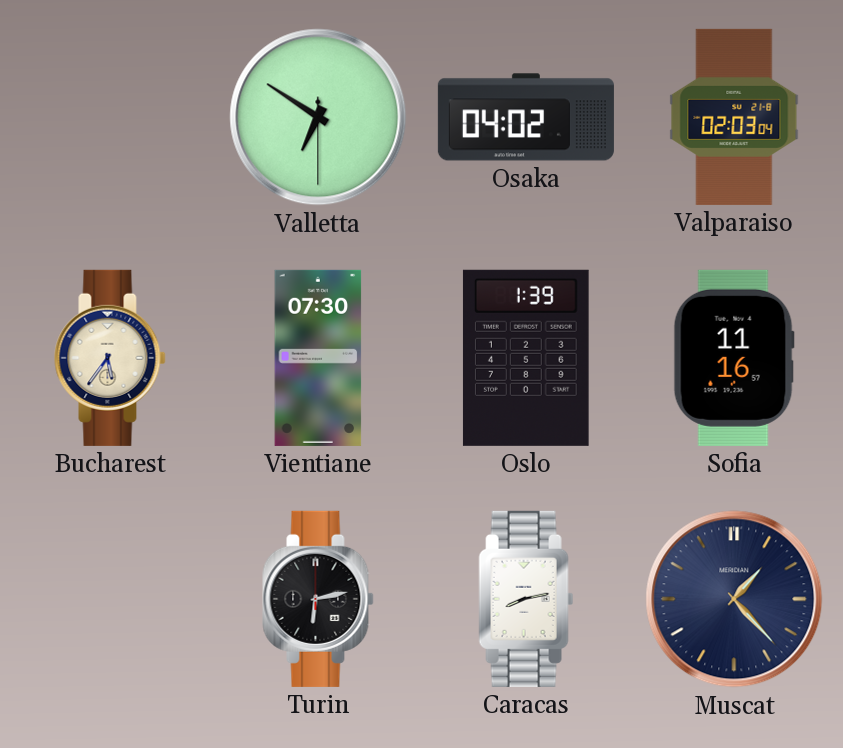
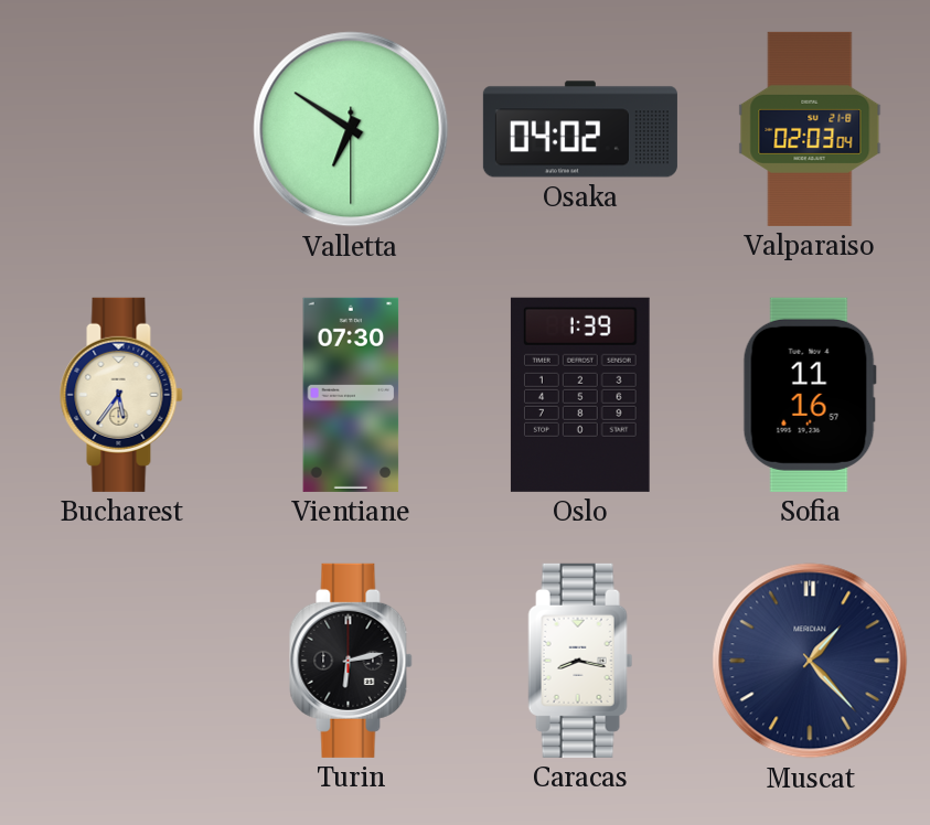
Caracas: 8:13 -> 8:17 (580, 661)
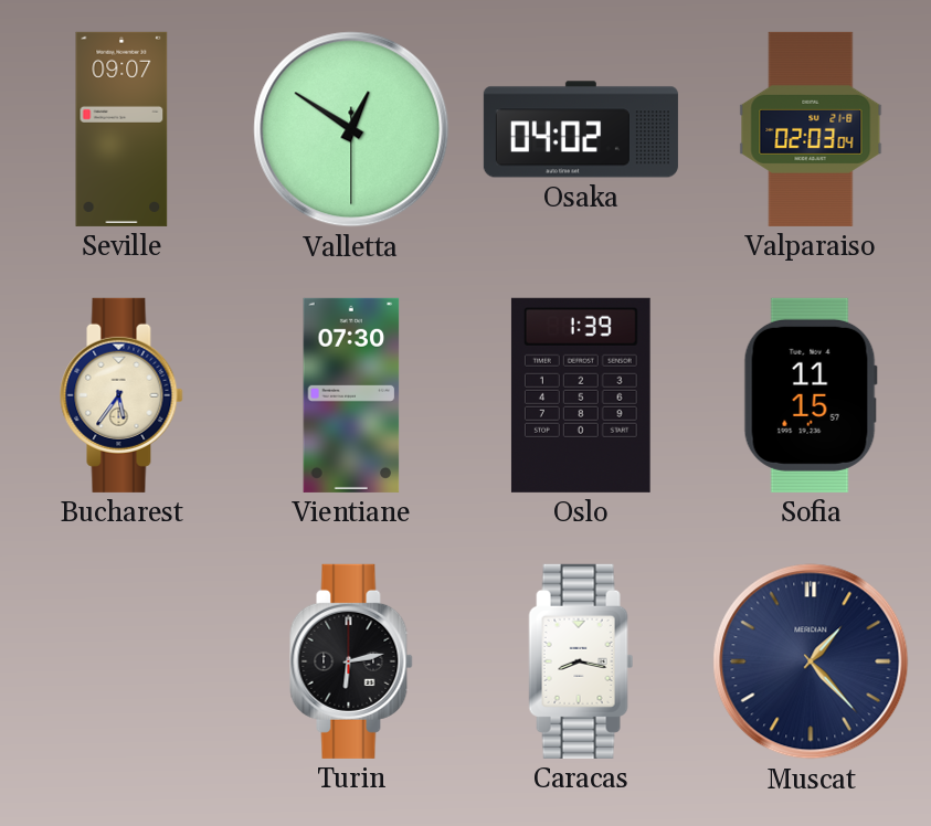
Seville: none -> 09:07 (121, 129)
Valletta: 6:50 -> 12:50 (351, 129)
Sofia: 11:16 -> 11:15 (811, 395)
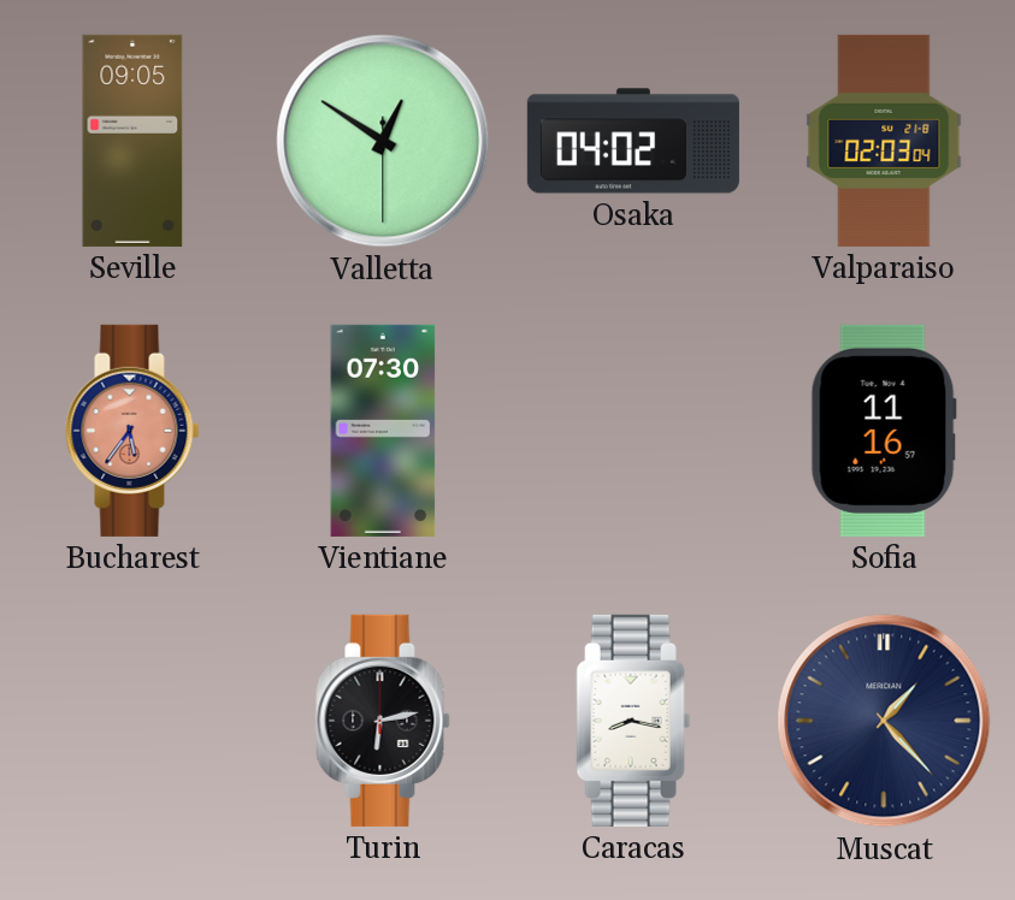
Seville: 09:07 -> 09:05 (132, 141)
Bucharest dial: cream -> salmon (132, 431)
Oslo: 1:39 -> none (581, 395)
Sofia: 11:15 -> 11:16 (884, 431)
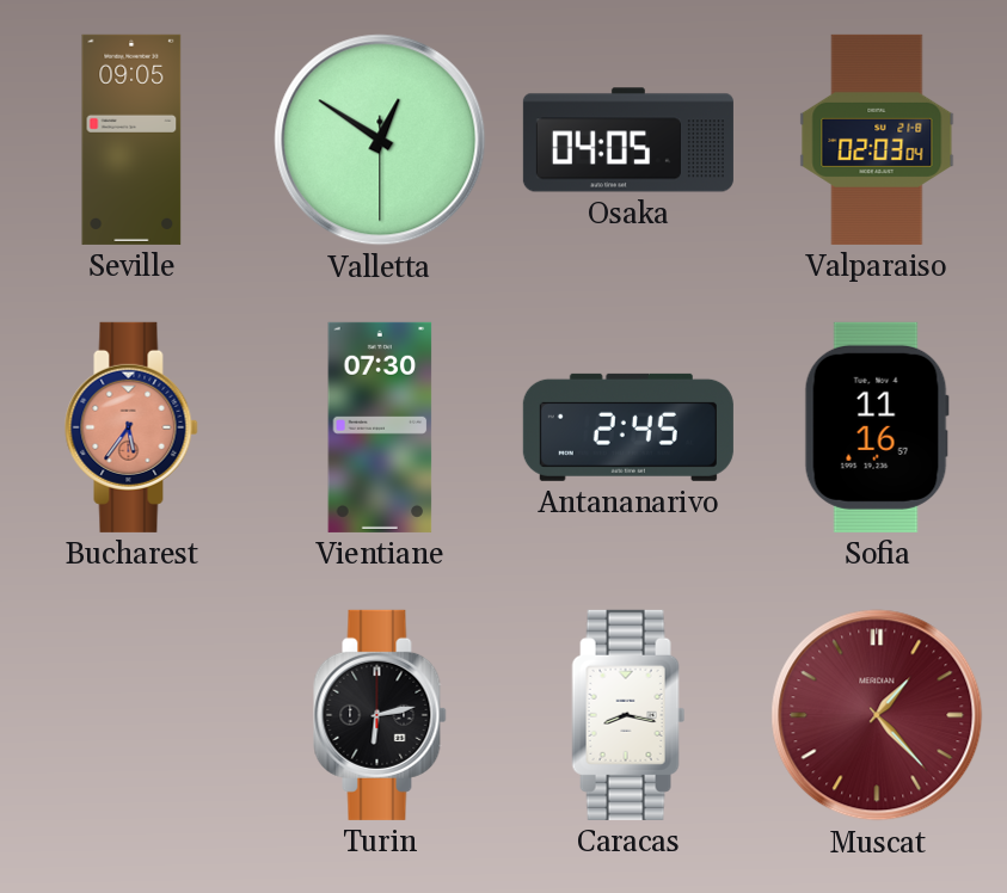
Osaka: 04:02 -> 04:05 (628, 140)
Antananarivo: none -> 2:45 (628, 427)
Muscat dial: navy -> burgundy (877, 715)
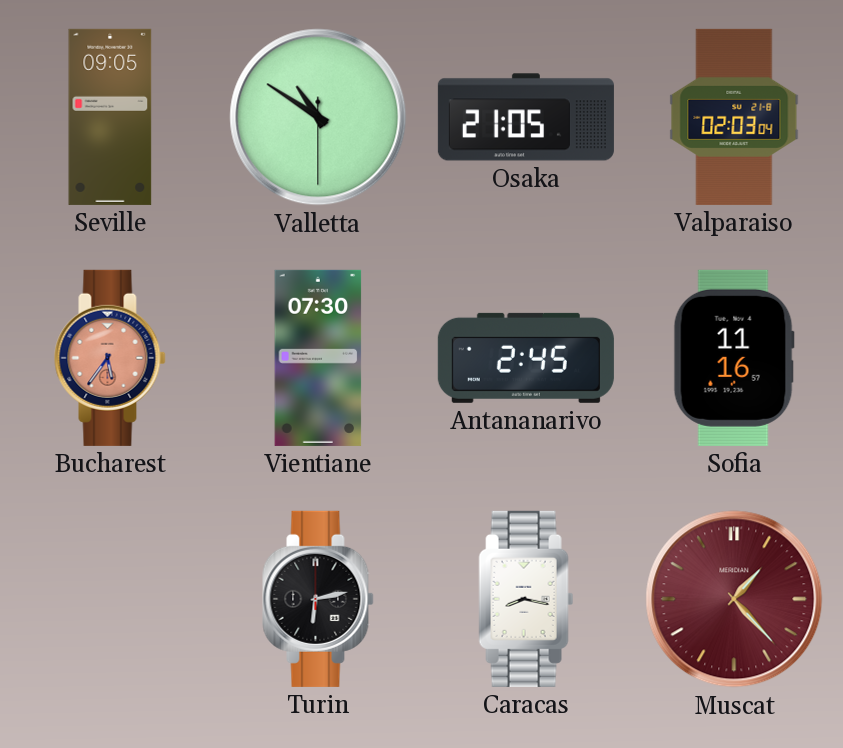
Valletta: 12:50 -> 10:50 (318, 117)
Osaka: 04:05 -> 21:05 (526, 117)
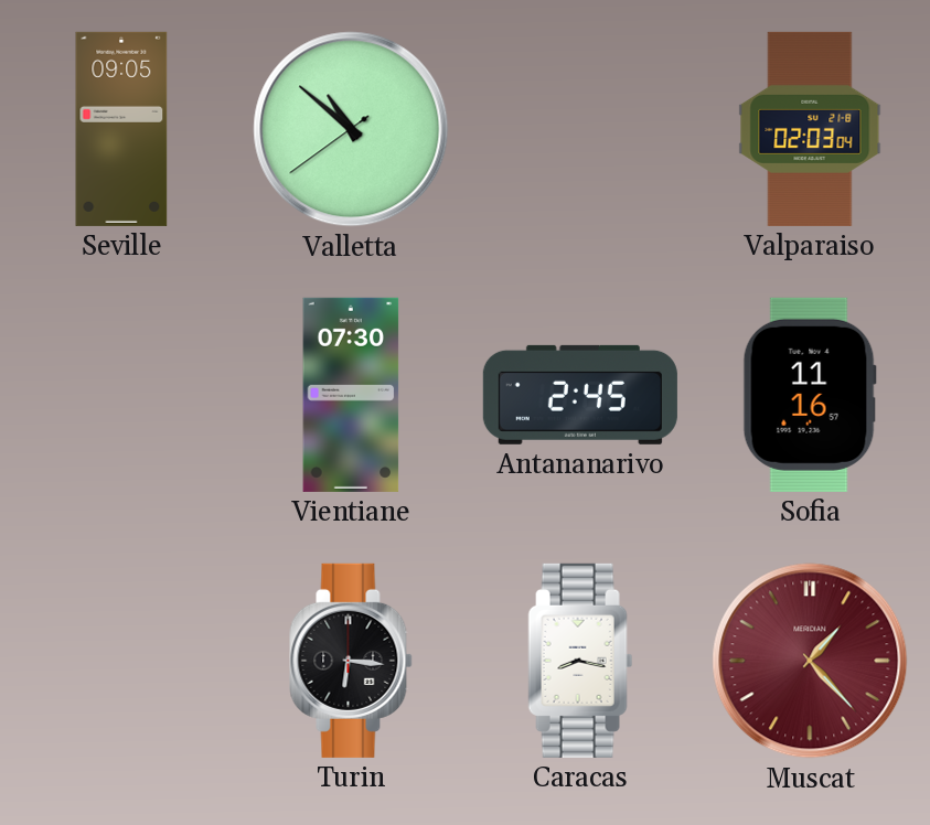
Valletta: 10:50 -> 10:51 (351, 129)
Osaka: 21:05 -> none (526, 117)
Bucharest: 5:36 -> none (110, 358)
Turin: 6:13 -> 6:16 (351, 661)
